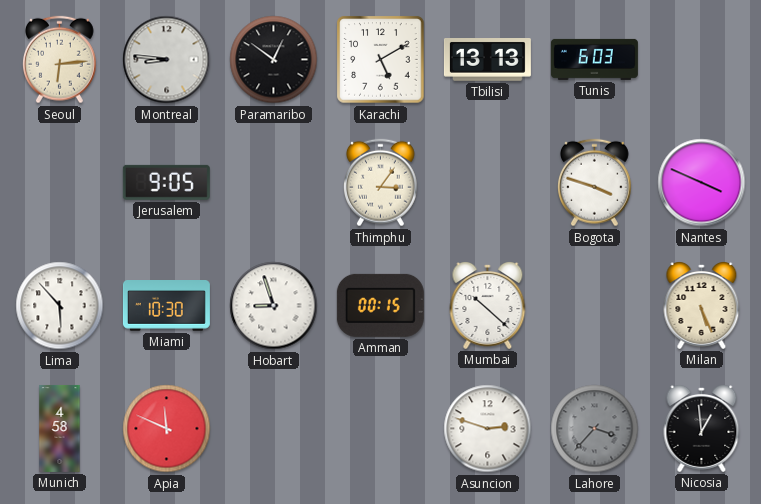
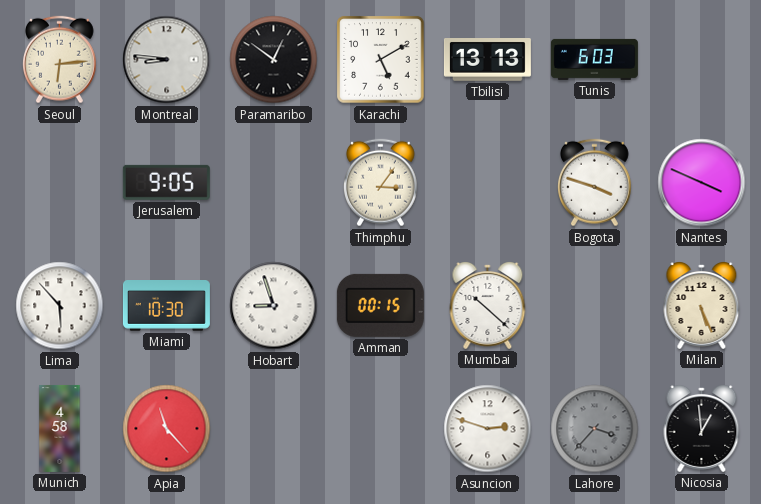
Apia: 11:49 -> 11:23 (167, 429)
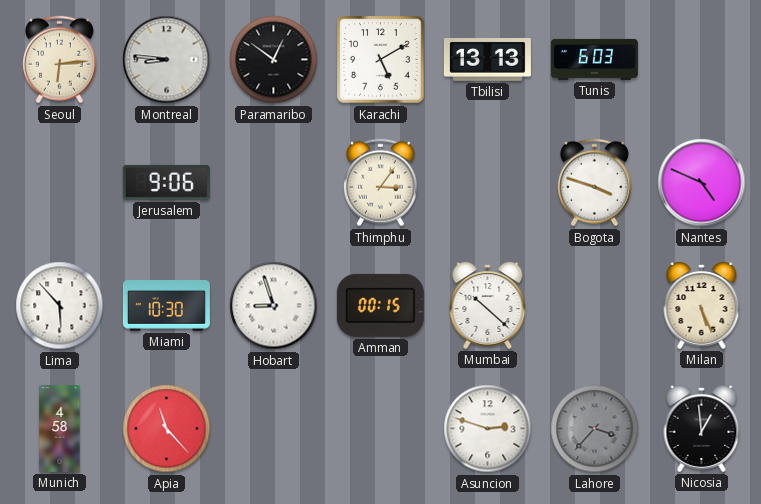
Jerusalem: 9:05 -> 9:06 (166, 182)
Nantes: 3:49 -> 4:49 (702, 183)
